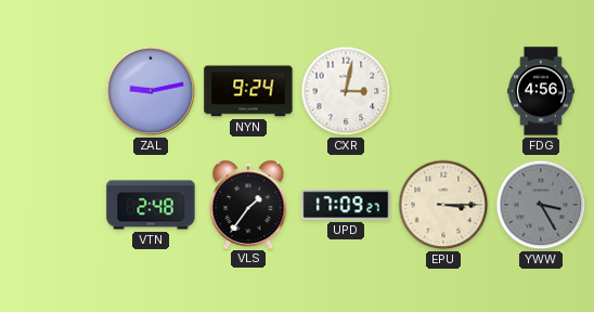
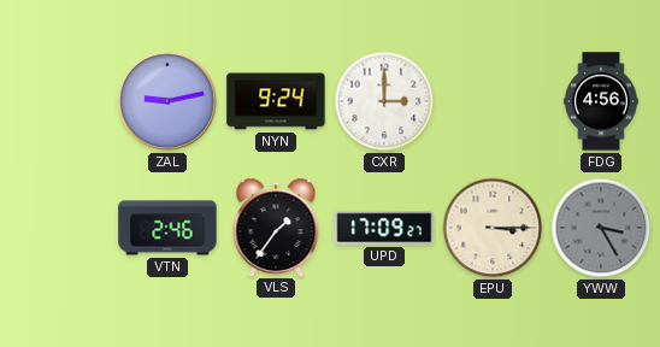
CXR: 3:02 -> 3:00 (384, 101)
VTN: 2:48 -> 2:46 (167, 228)
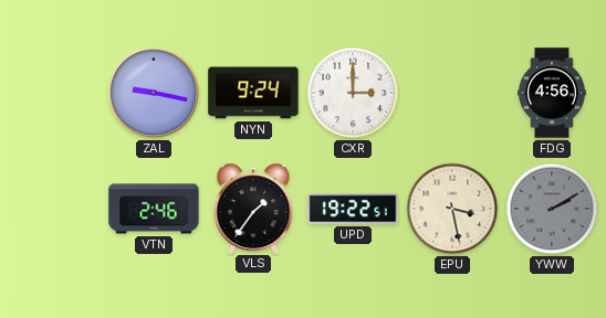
ZAL: 9:13 -> 9:17 (154, 93)
UPD: 17:09 -> 19:22 (353, 209)
EPU: 3:15 -> 3:28 (452, 209)
YWW: 3:25 -> 2:10 (552, 209)
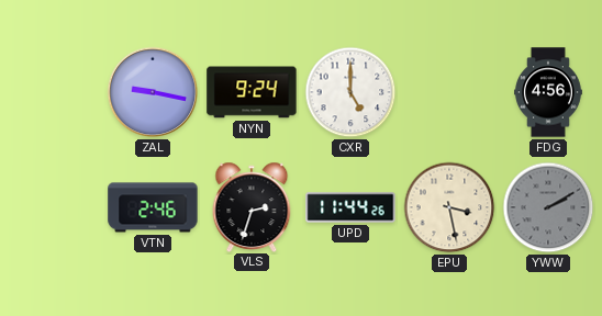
CXR: 3:00 -> 5:00 (350, 92)
VLS: 1:36 -> 2:33 (252, 206)
UPD: 19:22 -> 11:44 (350, 207)
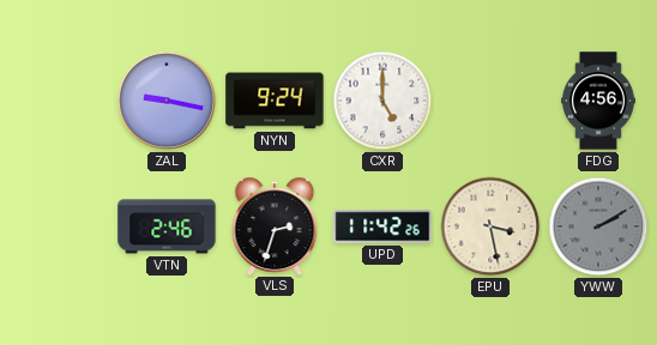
UPD: 11:44 -> 11:42 (382, 226)
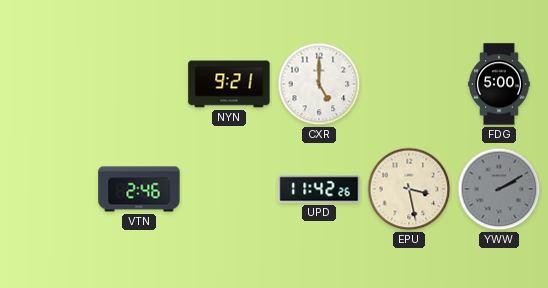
ZAL: 9:17 -> none (167, 101)
NYN: 9:24 -> 9:21 (229, 84)
FDG: 4:56 -> 5:00 (500, 84)
VLS: 2:33 -> none (275, 225)
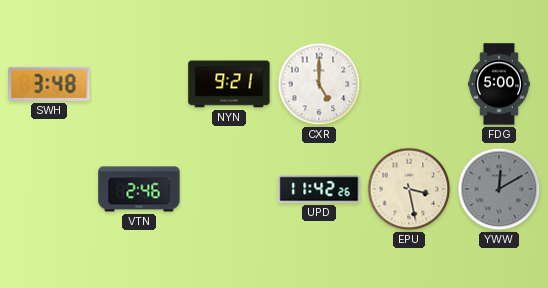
SWH: none -> 3:48 (49, 84)
YWW: 2:10 -> 12:10 (499, 189)
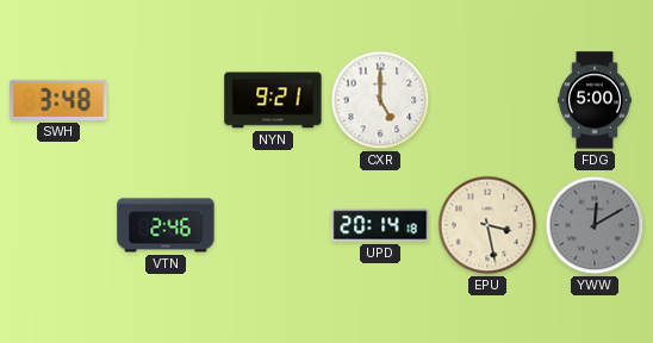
UPD: 11:42 -> 20:14 (380, 225)
